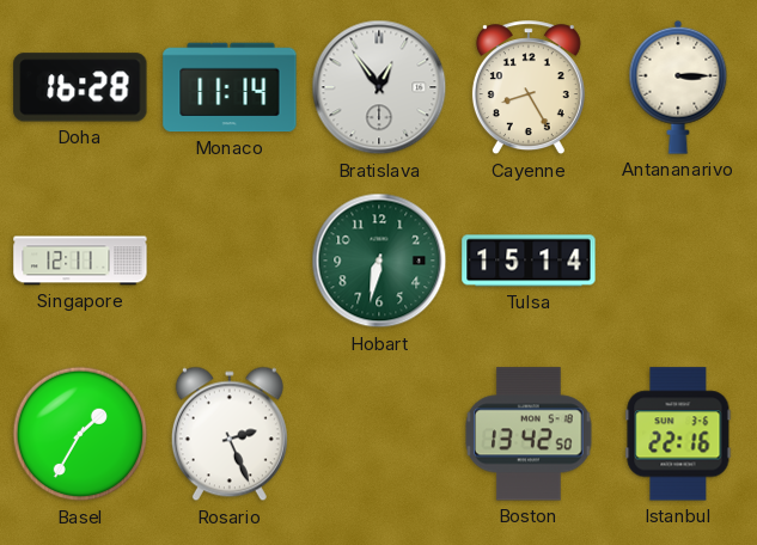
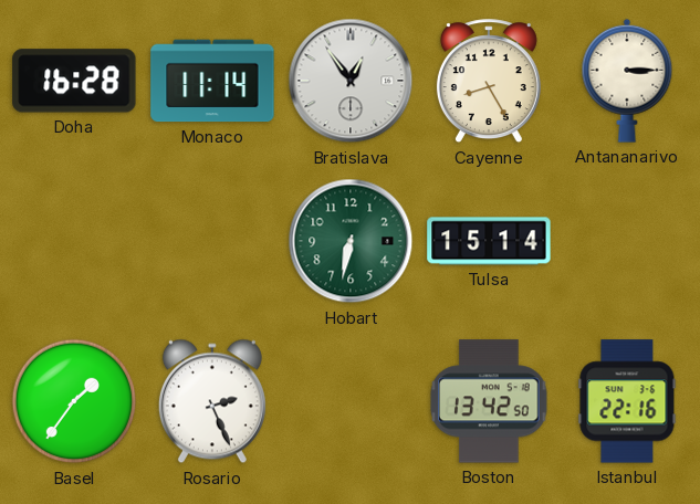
Singapore: 12:11 -> none (80, 261)
Basel: 1:35 -> 1:36 (74, 401)
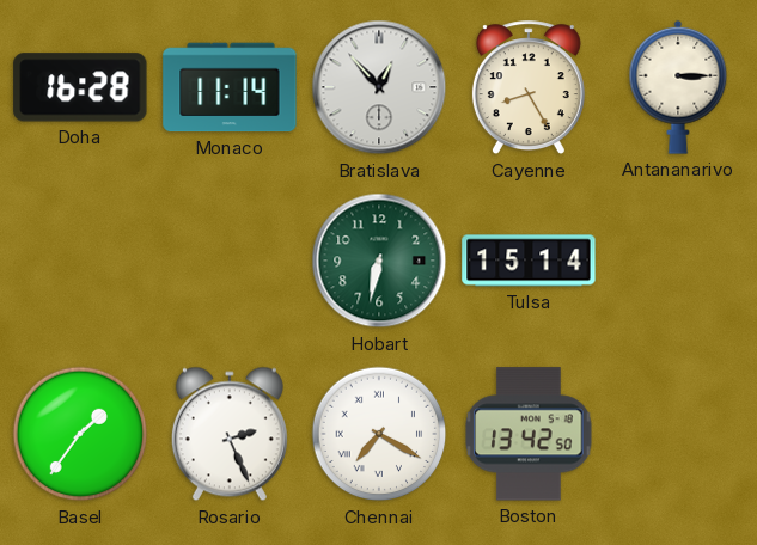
Bratislava: 12:54 -> 12:53 (379, 87)
Chennai: none -> 7:20 (379, 434)
Istanbul: 22:16 -> none (627, 401)
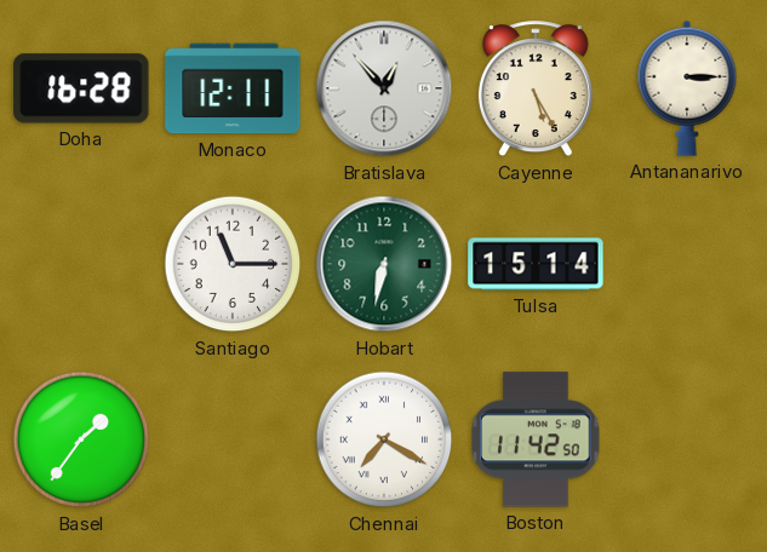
Monaco: 11:14 -> 12:11 (233, 88)
Cayenne: 8:25 -> 5:25 (536, 90)
Santiago: none -> 11:15 (233, 264)
Rosario: 2:26 -> none (230, 434)
Boston: 13:42 -> 11:42 (536, 439)
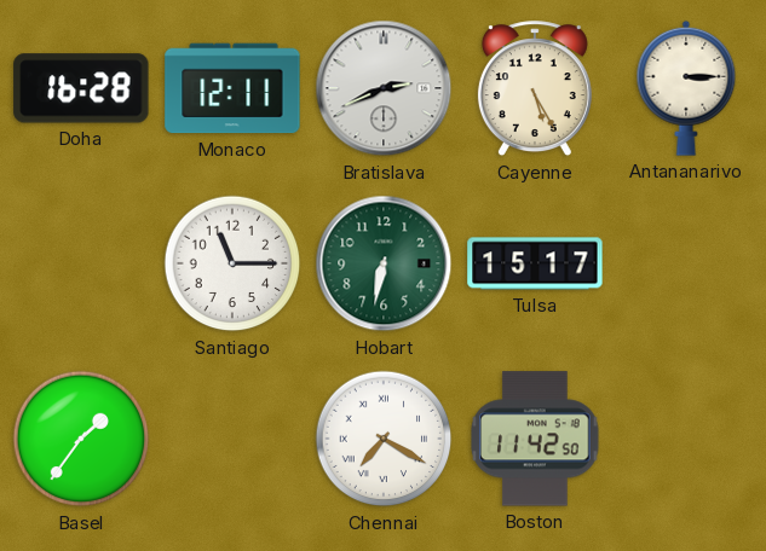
Bratislava: 12:53 -> 2:41 (384, 88)
Tulsa: 15:14 -> 15:17 (535, 263)
